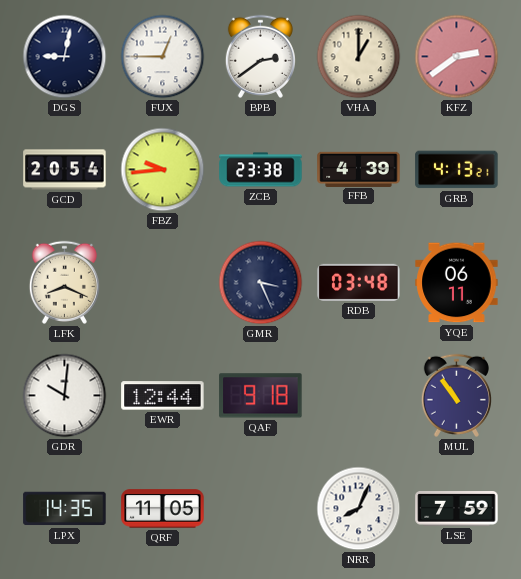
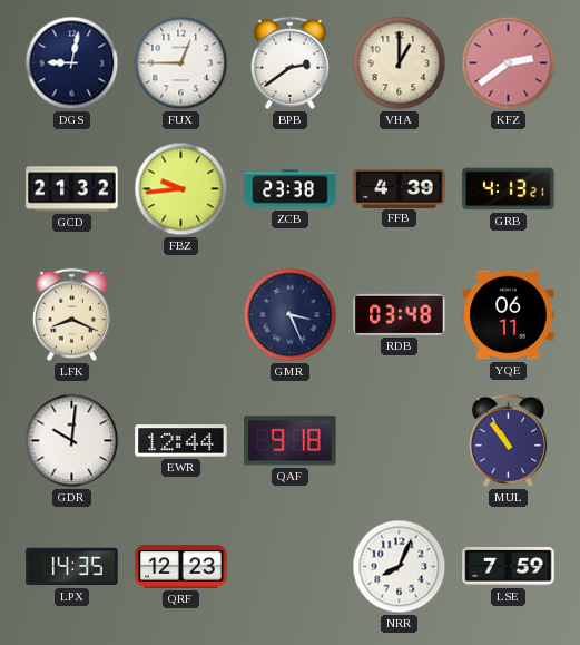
GCD: 20:54 -> 21:32 (72, 189)
QRF: 11:05 -> 12:23 (181, 567)
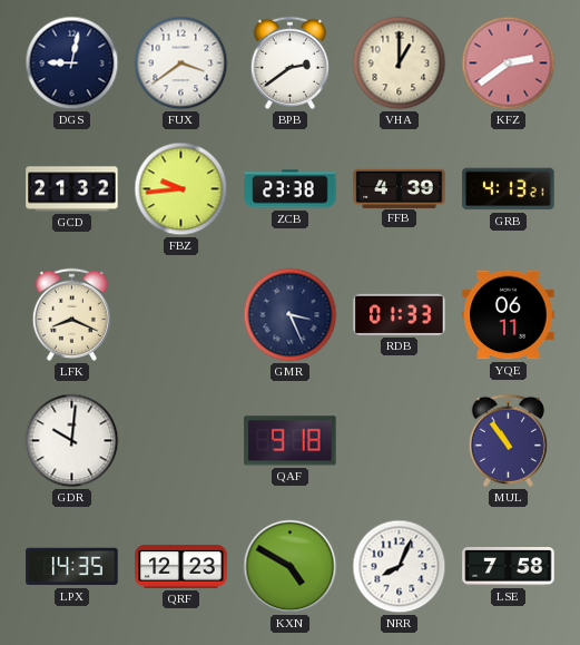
FUX: 12:45 -> 3:39 (181, 63)
RDB: 03:48 -> 01:33 (400, 314)
EWR: 12:44 -> none (181, 441)
KXN: none -> 4:50 (291, 567)
LSE: 7:59 -> 7:58 (509, 567)
